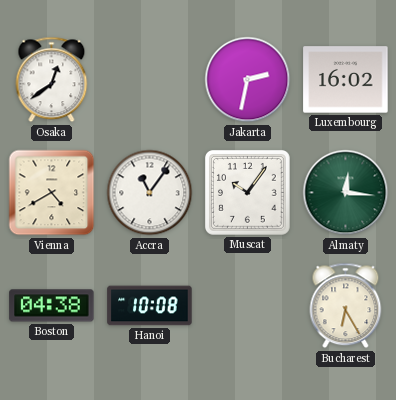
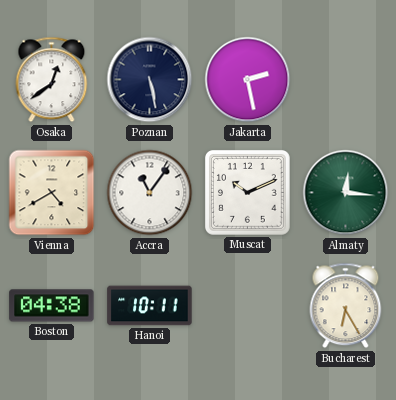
Poznan: none -> 5:28 (150, 80)
Jakarta: 2:32 -> 2:28 (248, 80)
Luxembourg: 16:02 -> none (346, 80)
Muscat: 10:06 -> 10:11 (248, 193)
Hanoi: 10:08 -> 10:11 (150, 306)
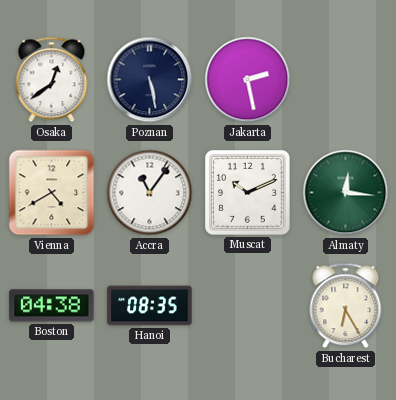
Hanoi: 10:11 -> 08:35 (150, 306)
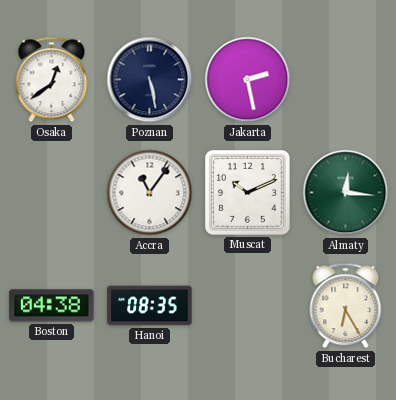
Vienna: 4:40 -> none (52, 193)
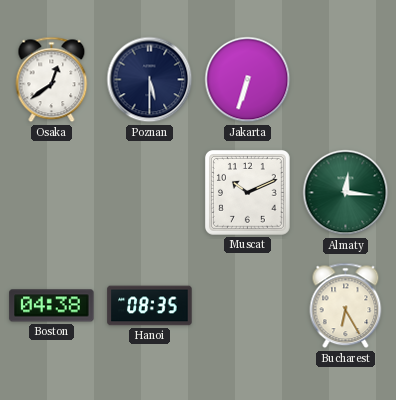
Poznan: 5:28 -> 5:30 (150, 80)
Jakarta: 2:28 -> 6:33 (248, 80)
Accra: 11:06 -> none (150, 193)
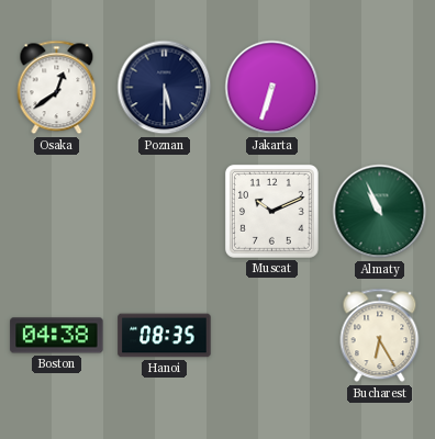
Almaty: 12:16 -> 10:56 (380, 212)
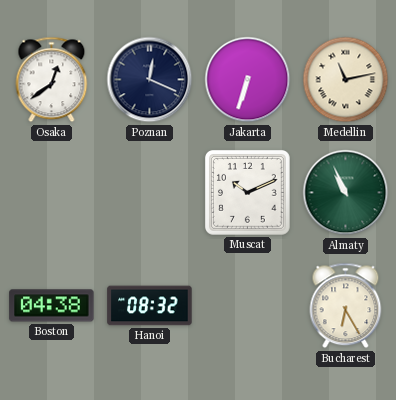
Poznan: 5:30 -> 12:19 (150, 80)
Medellin: none -> 11:13 (346, 80)
Hanoi: 08:35 -> 08:32 (150, 306)
